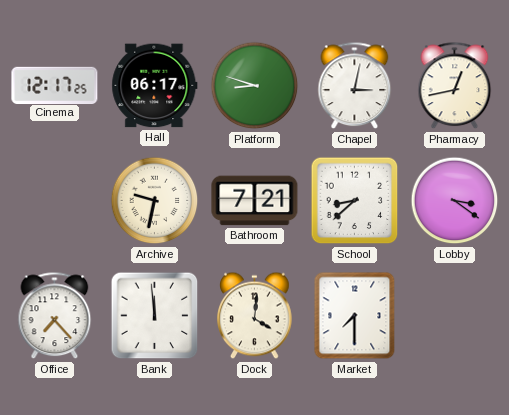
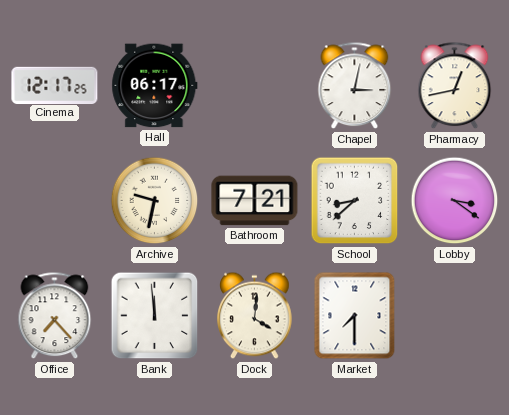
Platform: 8:48 -> none (255, 86)
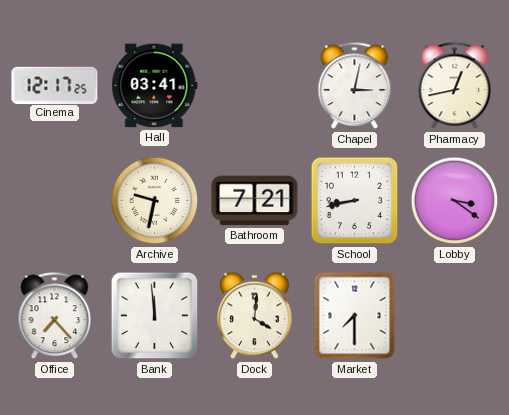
Hall: 06:17 -> 03:41 (155, 86)
School: 8:38 -> 8:43 (355, 201)
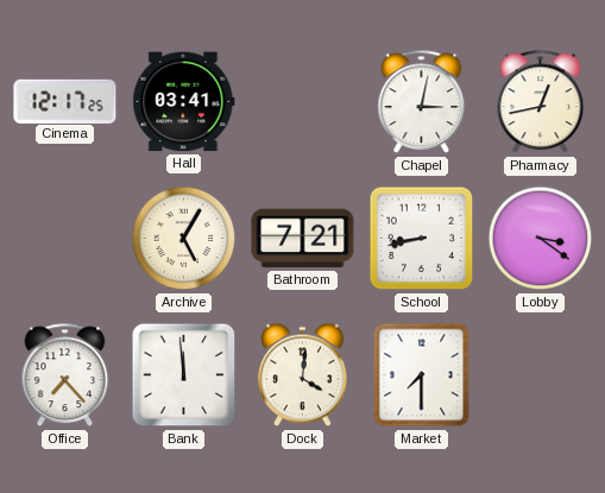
Archive: 9:32 -> 5:05 (184, 239)
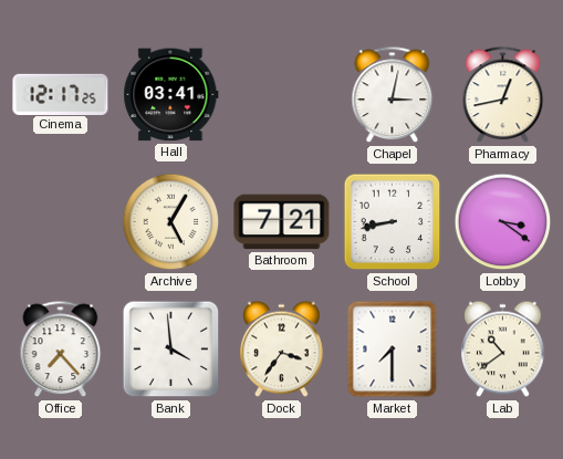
Bank: 11:59 -> 3:59 (171, 350)
Dock: 4:01 -> 3:36 (282, 350)
Lab: none -> 10:39 (503, 350)
